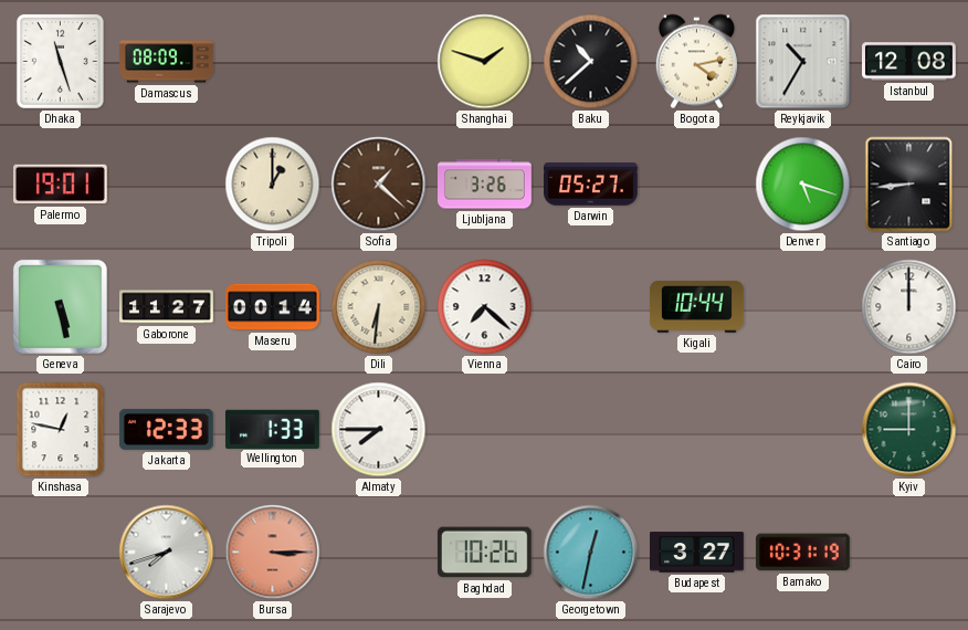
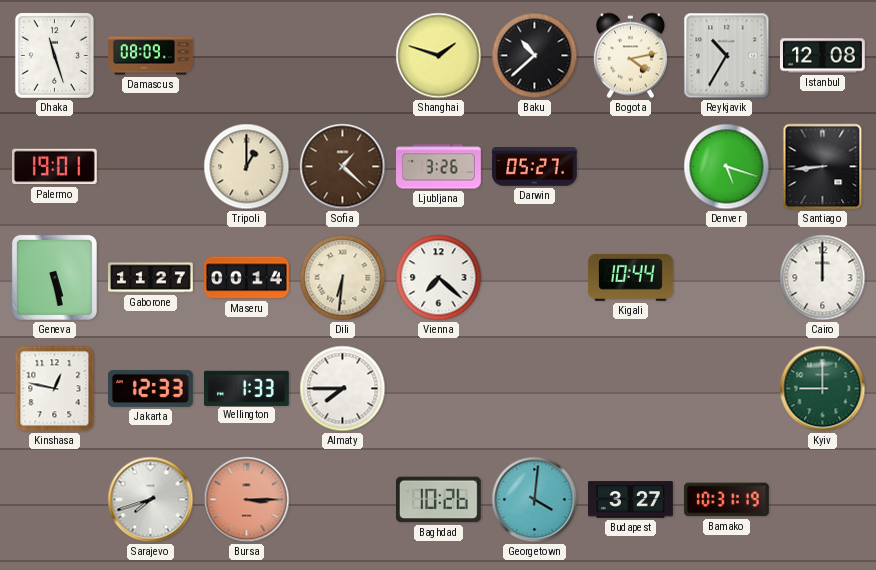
Georgetown: 12:32 -> 4:01 (535, 500)
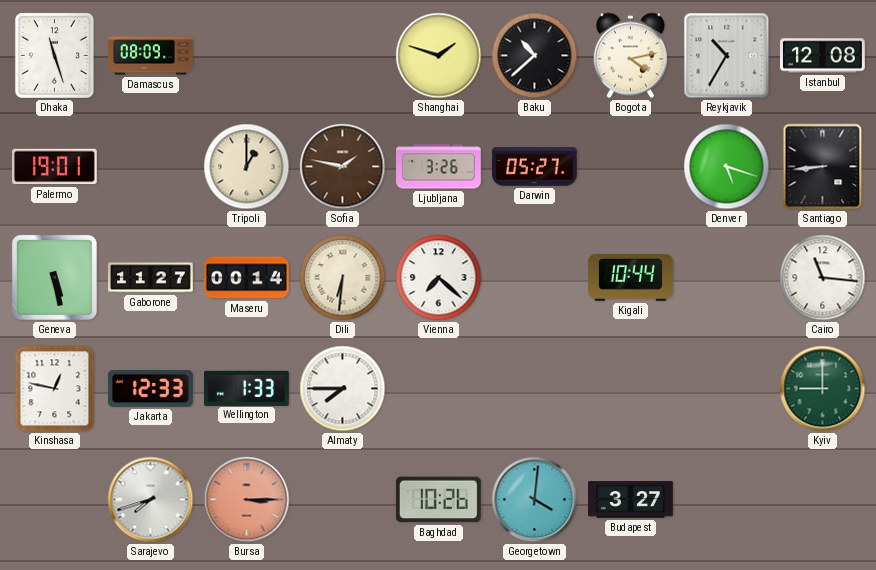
Sofia: 1:22 -> 1:47 (343, 167)
Cairo: 12:00 -> 11:16 (823, 278)
Bamako: 10:31 -> none (726, 500)
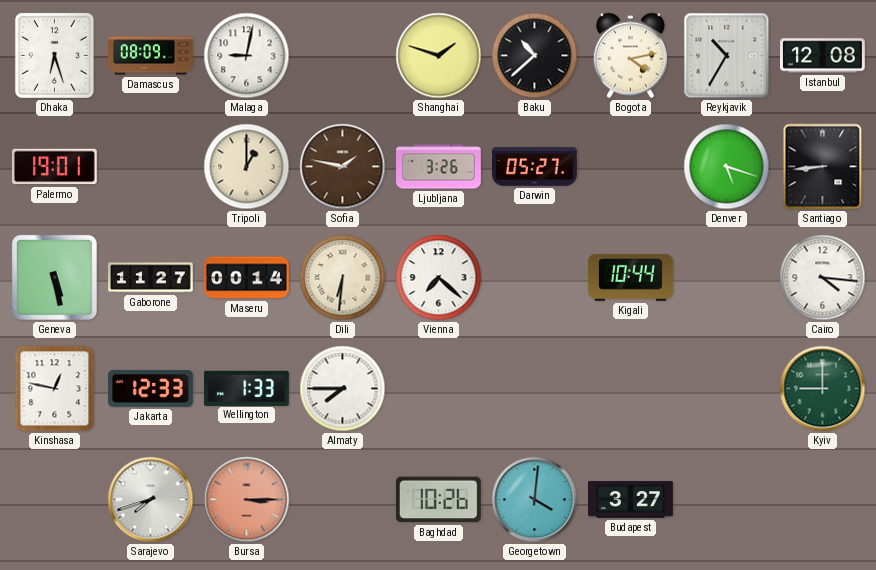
Dhaka: 11:27 -> 6:27 (54, 55)
Malaga: none -> 9:02 (247, 56)
Cairo: 11:16 -> 4:16 (823, 278)
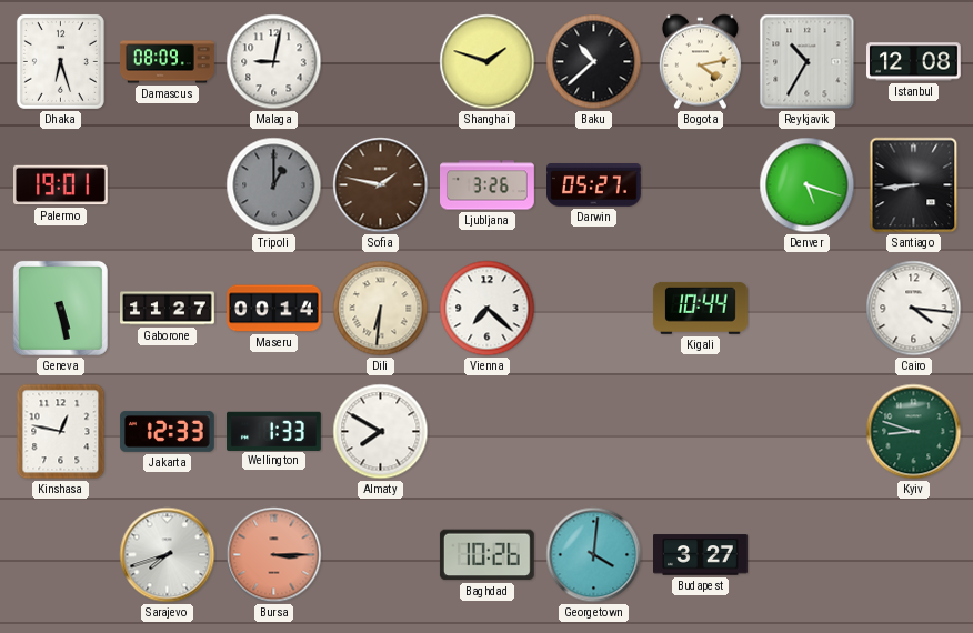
Tripoli dial: cream -> grey (274, 185)
Almaty: 7:45 -> 7:50 (381, 432)
Kyiv: 9:00 -> 8:48 (914, 432)
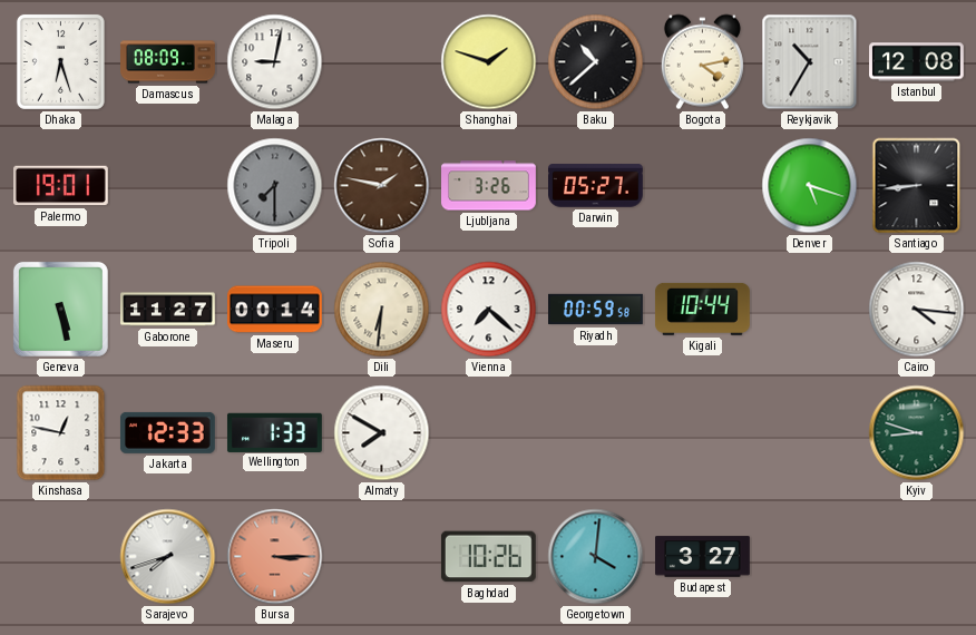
Tripoli: 1:00 -> 7:30 (275, 186)
Riyadh: none -> 00:59 (596, 310)
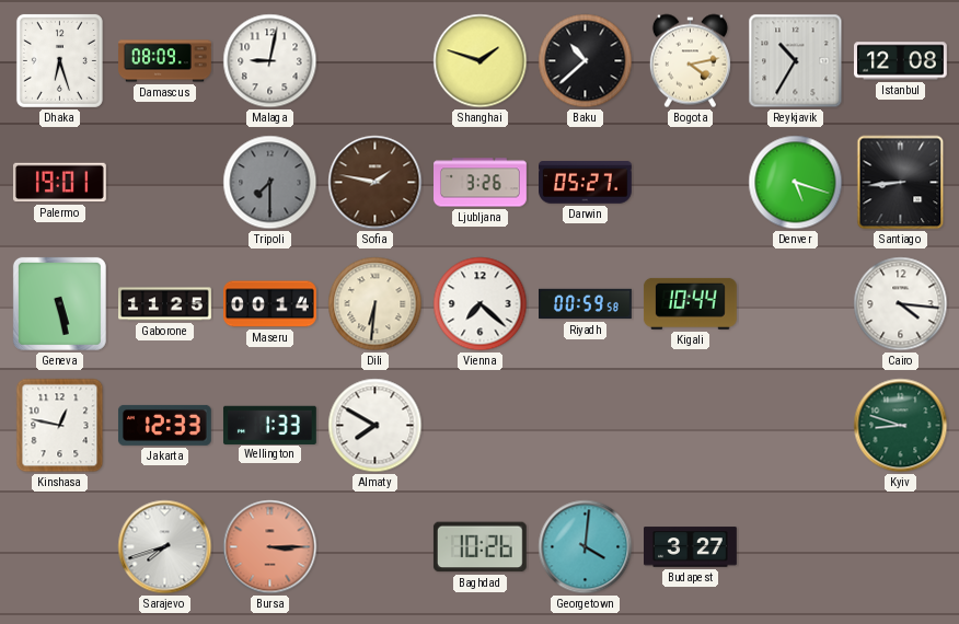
Gaborone: 11:27 -> 11:25 (165, 304)
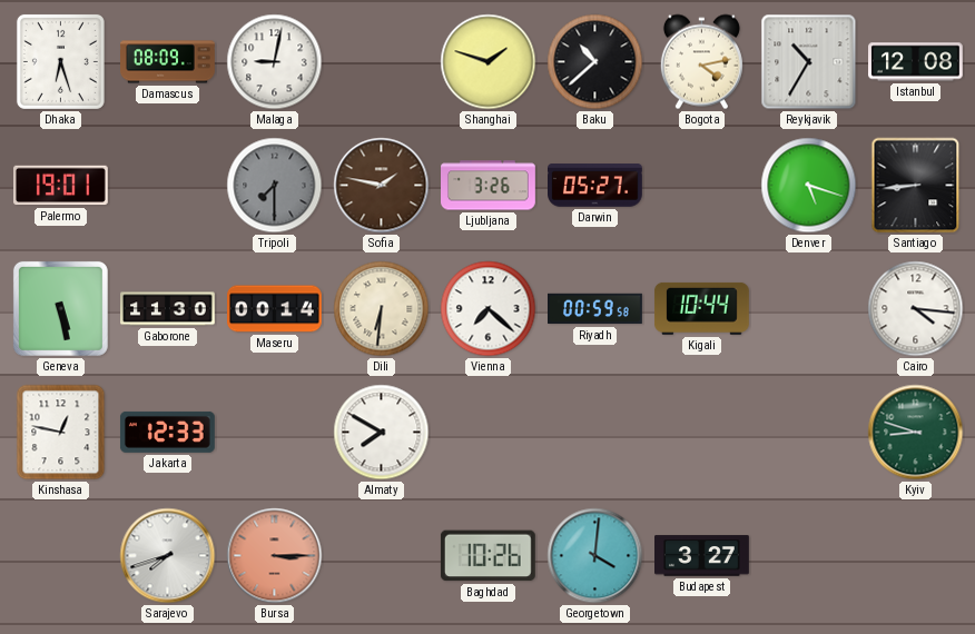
Gaborone: 11:25 -> 11:30 (168, 309)
Wellington: 1:33 -> none (269, 425)
